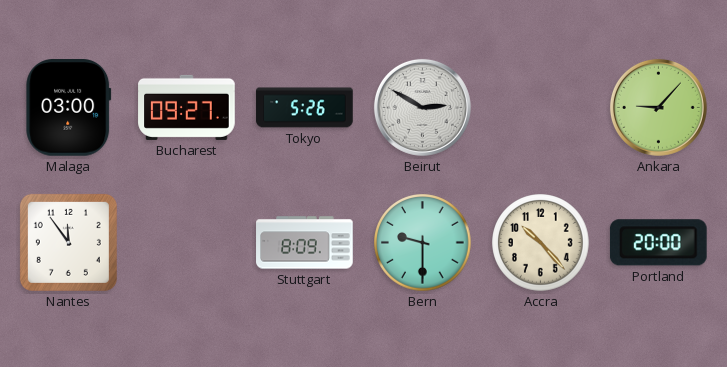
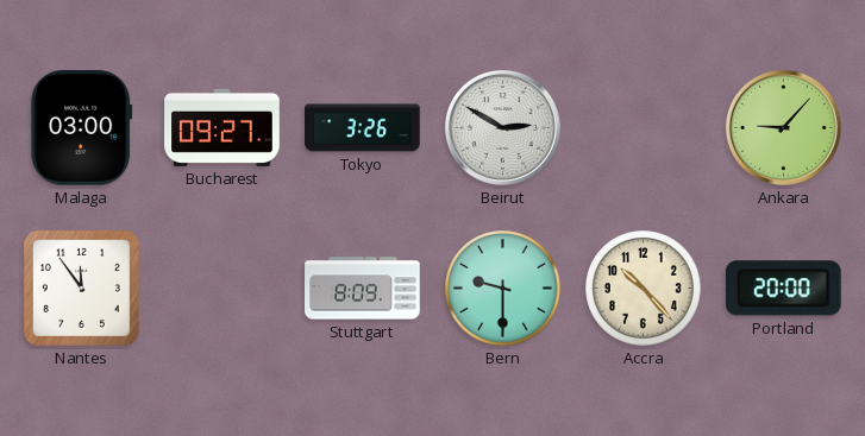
Tokyo: 5:26 -> 3:26 (363, 128)
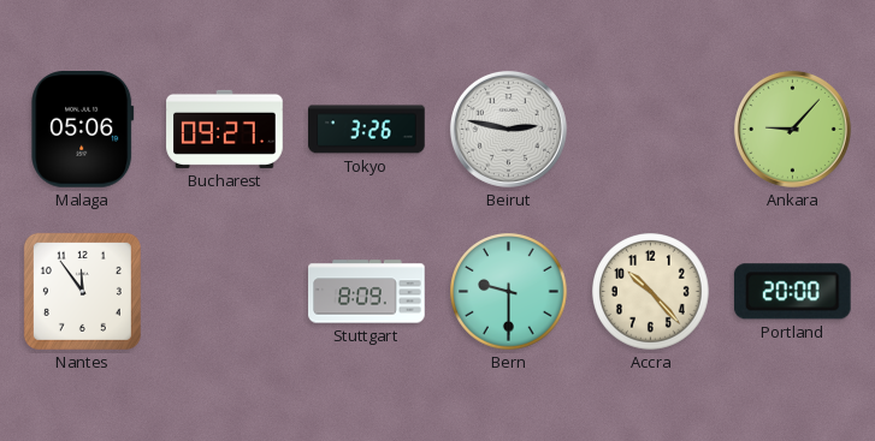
Malaga: 03:00 -> 05:06 (83, 130)
Beirut: 2:50 -> 2:47 (508, 129)
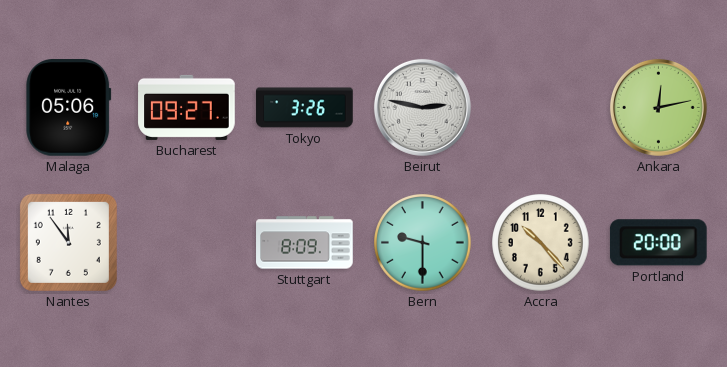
Ankara: 9:07 -> 12:13 (658, 107)
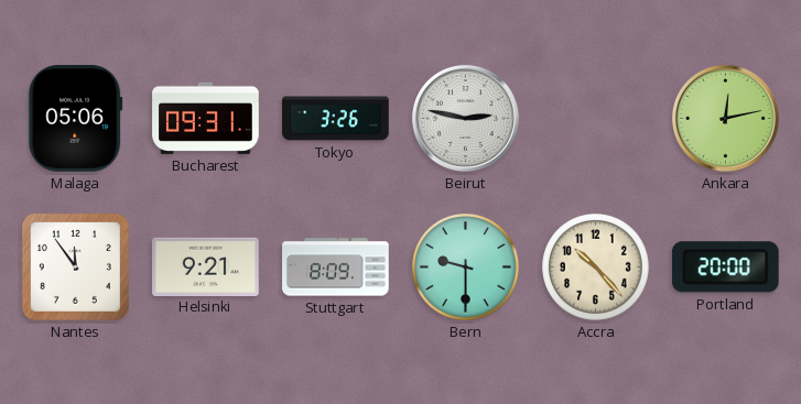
Bucharest: 09:27 -> 09:31 (206, 118)
Helsinki: none -> 9:21 (206, 266)
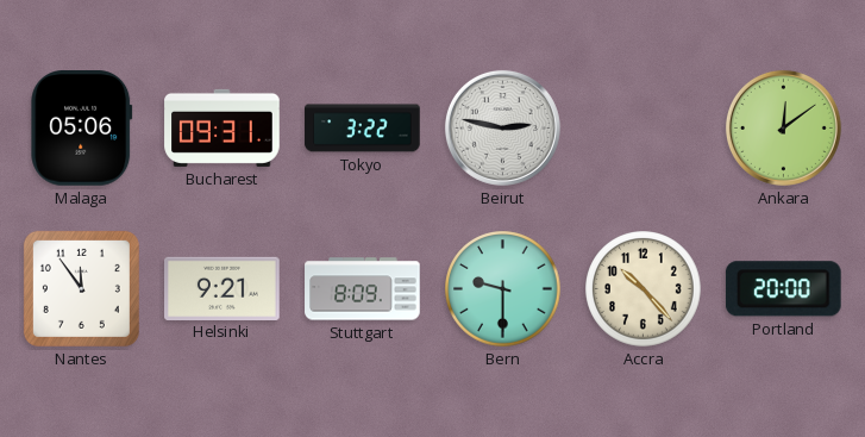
Tokyo: 3:26 -> 3:22 (363, 129)
Ankara: 12:13 -> 12:09 (783, 127)
